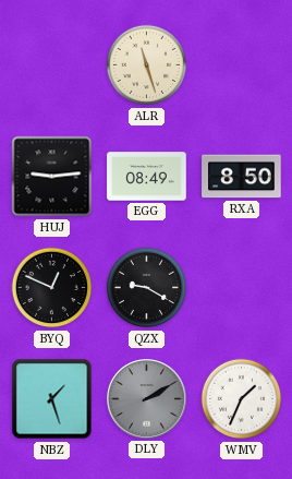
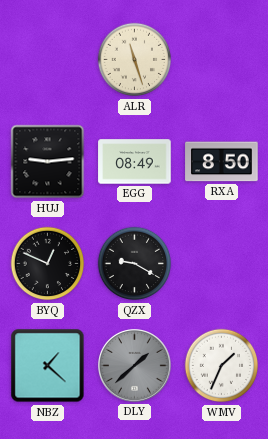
NBZ: 1:27 -> 1:22 (48, 366)
DLY: 2:10 -> 1:38 (135, 366)
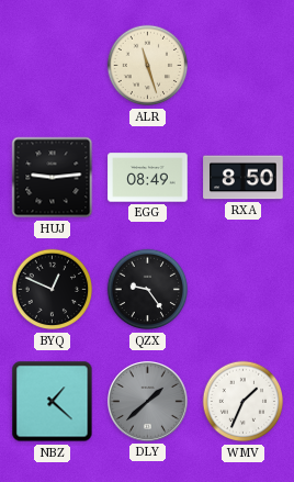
QZX: 9:20 -> 9:24 (148, 290)
